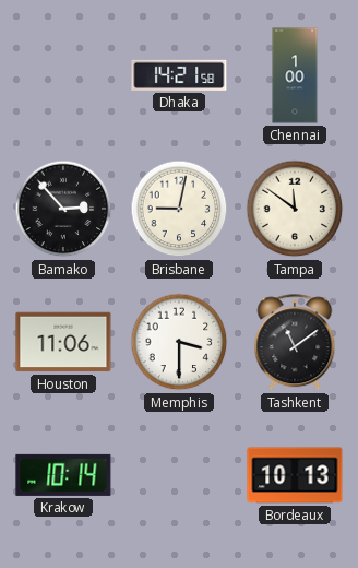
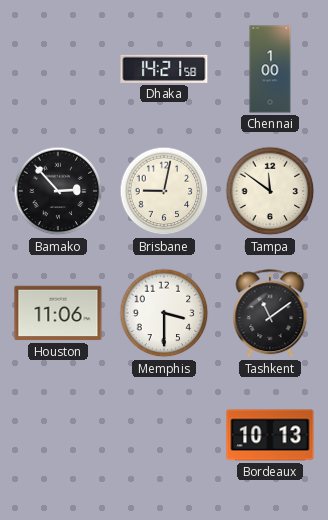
Krakow: 10:14 -> none (63, 475)
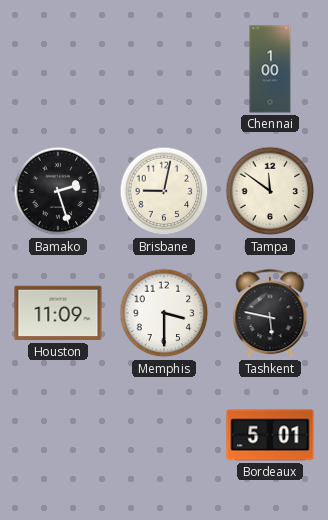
Dhaka: 14:21 -> none (164, 69)
Bamako: 2:53 -> 2:27 (58, 191)
Houston: 11:06 -> 11:09 (58, 313)
Tashkent: 11:09 -> 5:47 (270, 314)
Bordeaux: 10:13 -> 5:01 (270, 435)
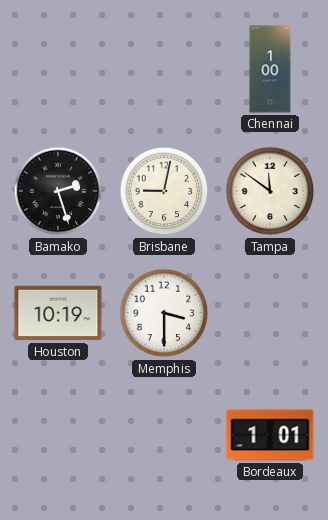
Houston: 11:09 -> 10:19 (58, 313)
Tashkent: 5:47 -> none (270, 314)
Bordeaux: 5:01 -> 1:01 (270, 435)
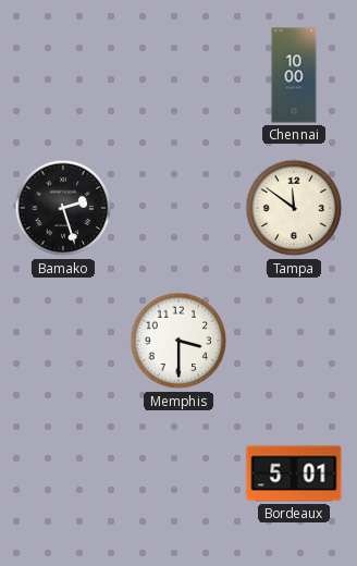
Chennai: 1:00 -> 10:00 (294, 75)
Brisbane: 9:02 -> none (164, 191)
Houston: 10:19 -> none (58, 313)
Bordeaux: 1:01 -> 5:01 (294, 473)
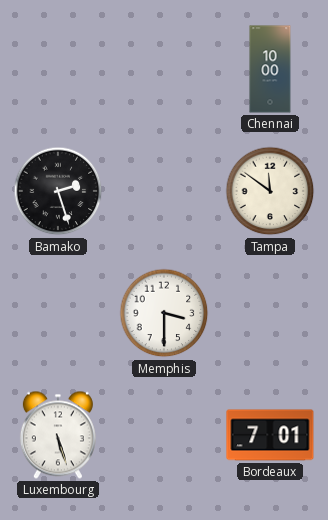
Luxembourg: none -> 5:27 (58, 435)
Bordeaux: 5:01 -> 7:01 (270, 435)
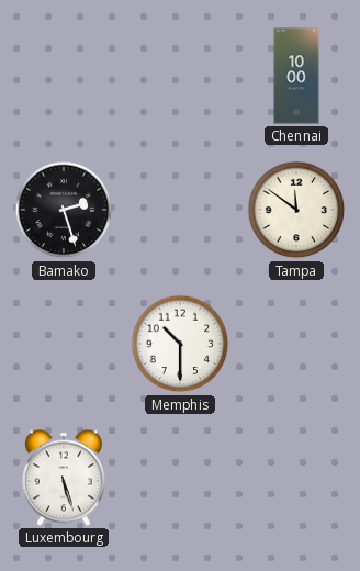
Memphis: 3:30 -> 10:30 (180, 344)
Bordeaux: 7:01 -> none (270, 435)
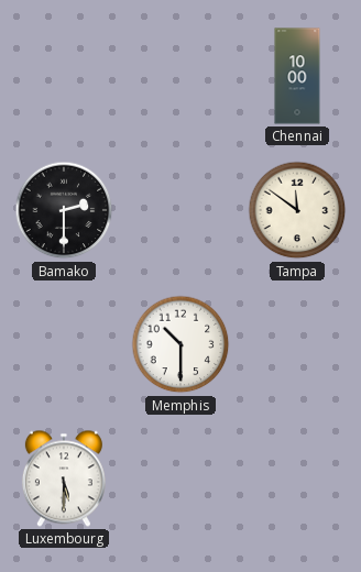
Bamako: 2:27 -> 2:30 (64, 210)
Luxembourg: 5:27 -> 5:30 (64, 479)
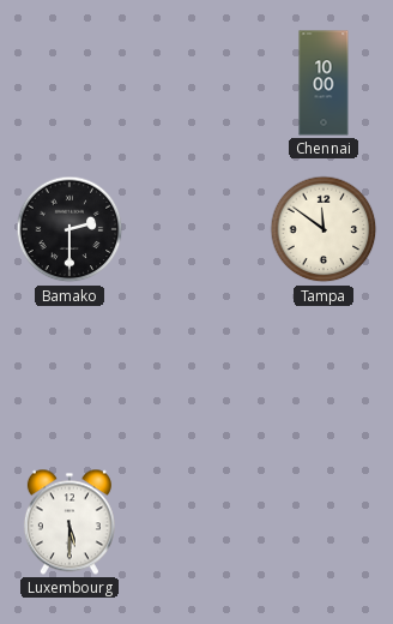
Memphis: 10:30 -> none (180, 344)
